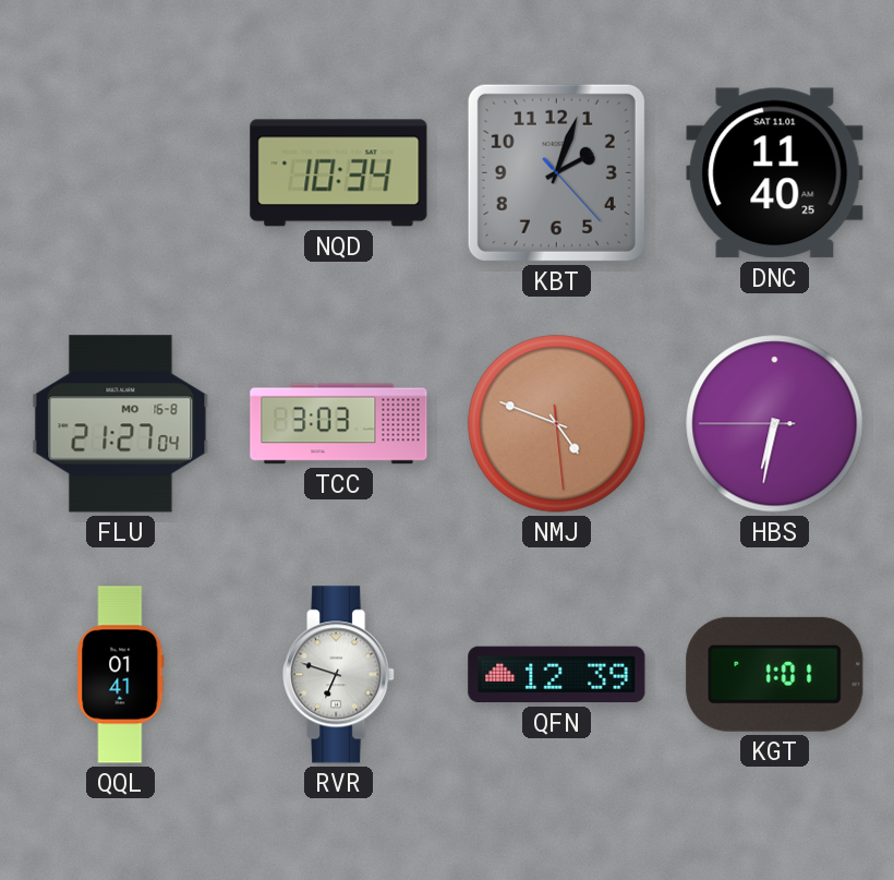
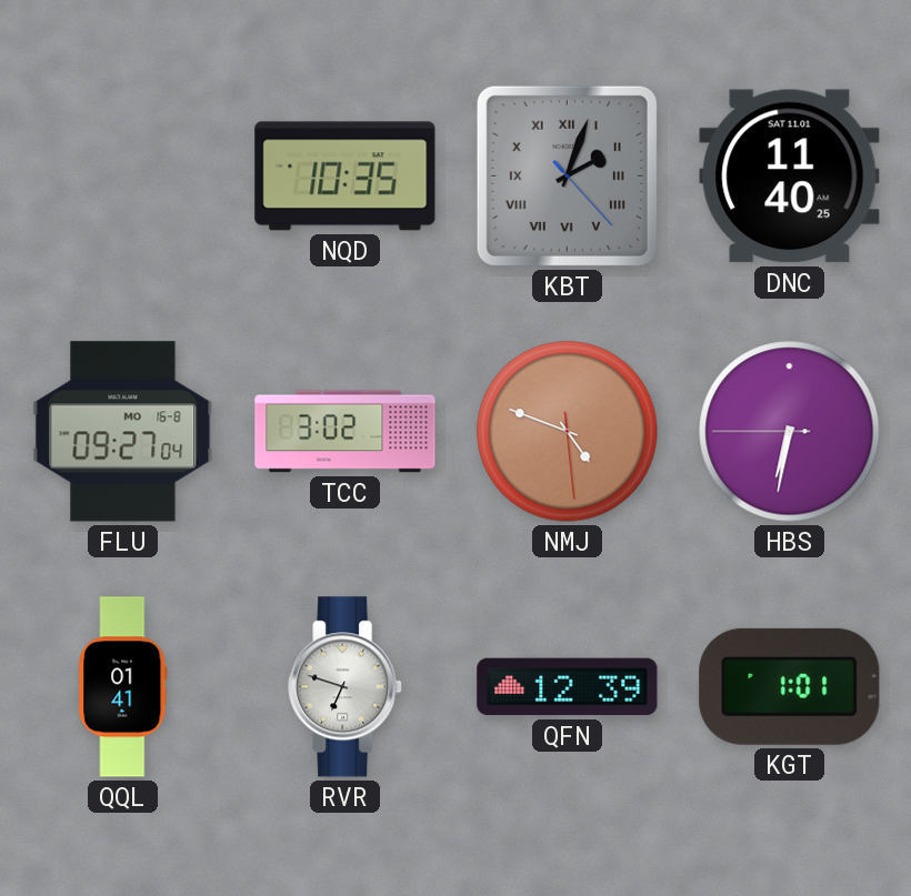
NQD: 10:34 -> 10:35 (346, 177)
KBT numerals: Arabic -> Roman (567, 175)
FLU: 21:27 -> 09:27 (123, 432)
TCC: 3:03 -> 3:02 (346, 432)
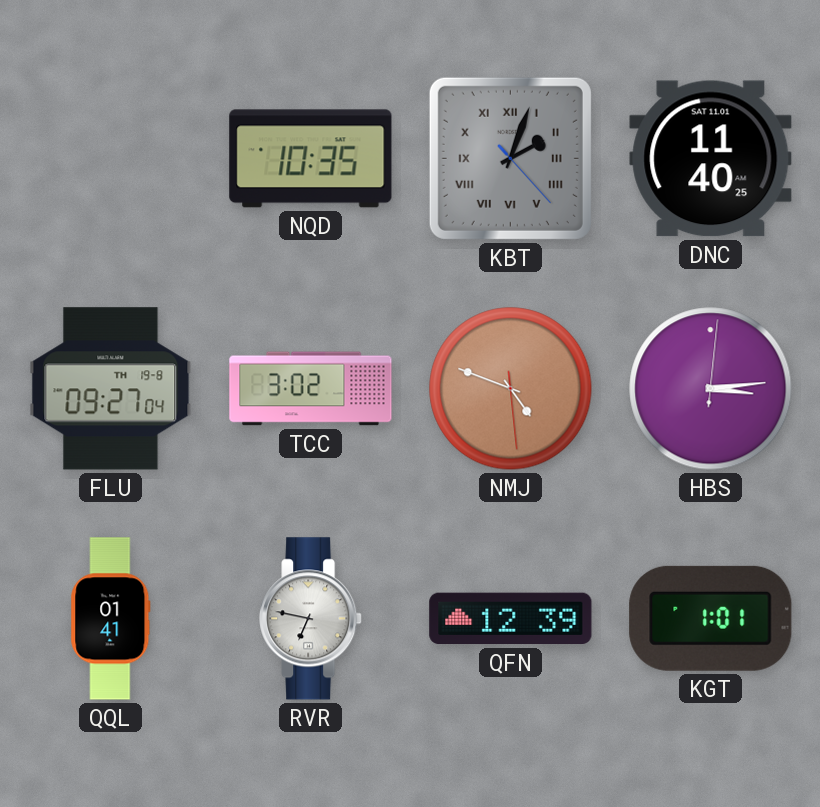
FLU date: MO 16-8 -> TH 19-8 (111, 389)
HBS: 6:31 -> 3:14 (711, 389)
RVR: 6:48 -> 6:47 (311, 619)
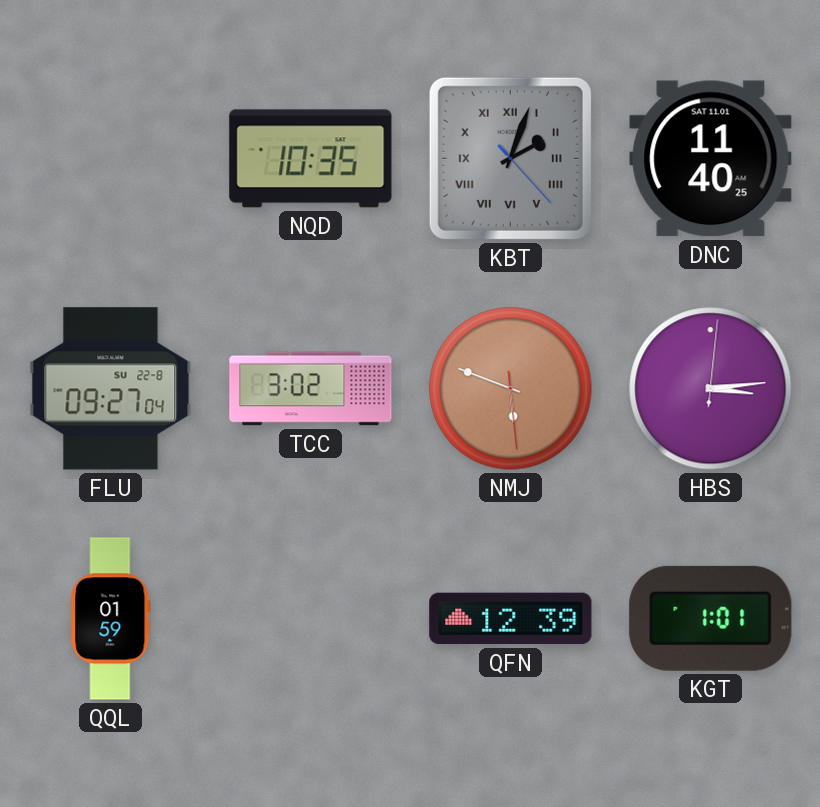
FLU date: TH 19-8 -> SU 22-8 (111, 389)
NMJ: 4:48 -> 5:48 (511, 389)
QQL: 01:41 -> 01:59 (111, 619)
RVR: 6:47 -> none (311, 619)
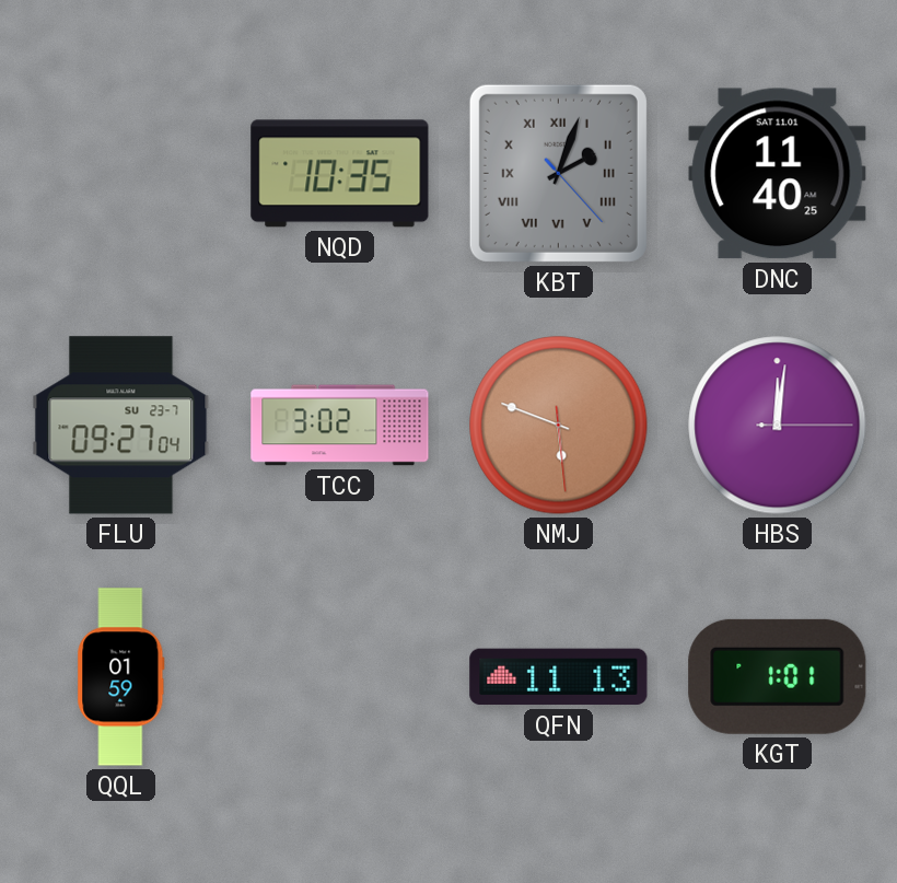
FLU date: SU 22-8 -> SU 23-7 (121, 426)
HBS: 3:14 -> 12:01 (778, 426)
QFN: 12:39 -> 11:13 (559, 677)
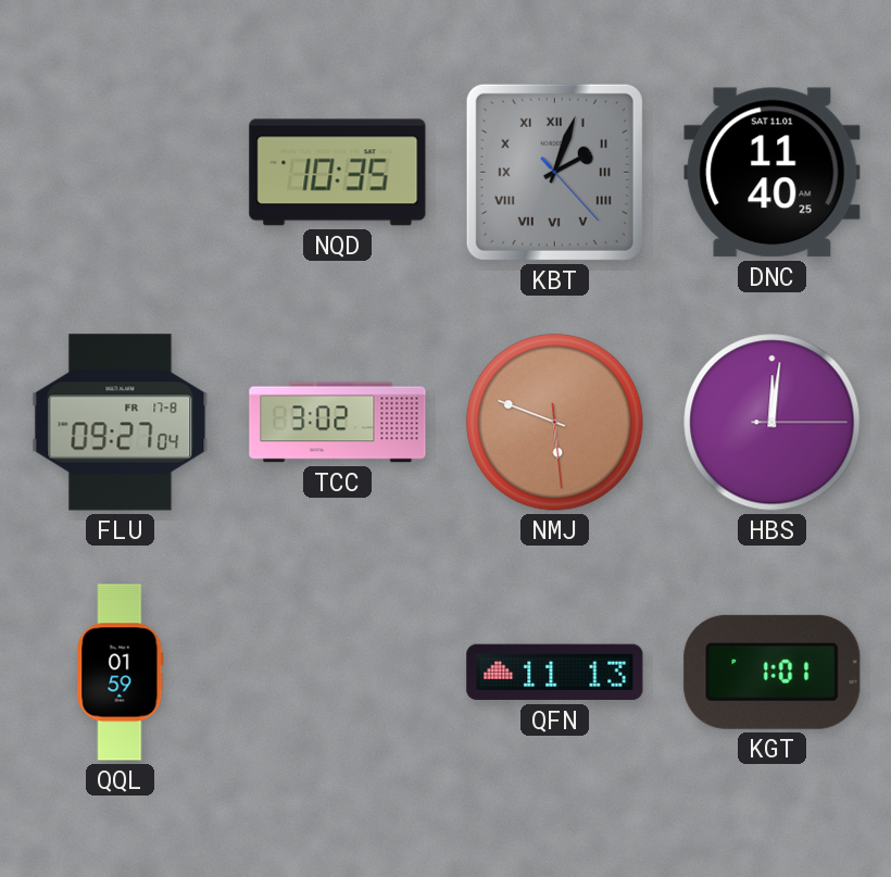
FLU date: SU 23-7 -> FR 17-8 (121, 423)
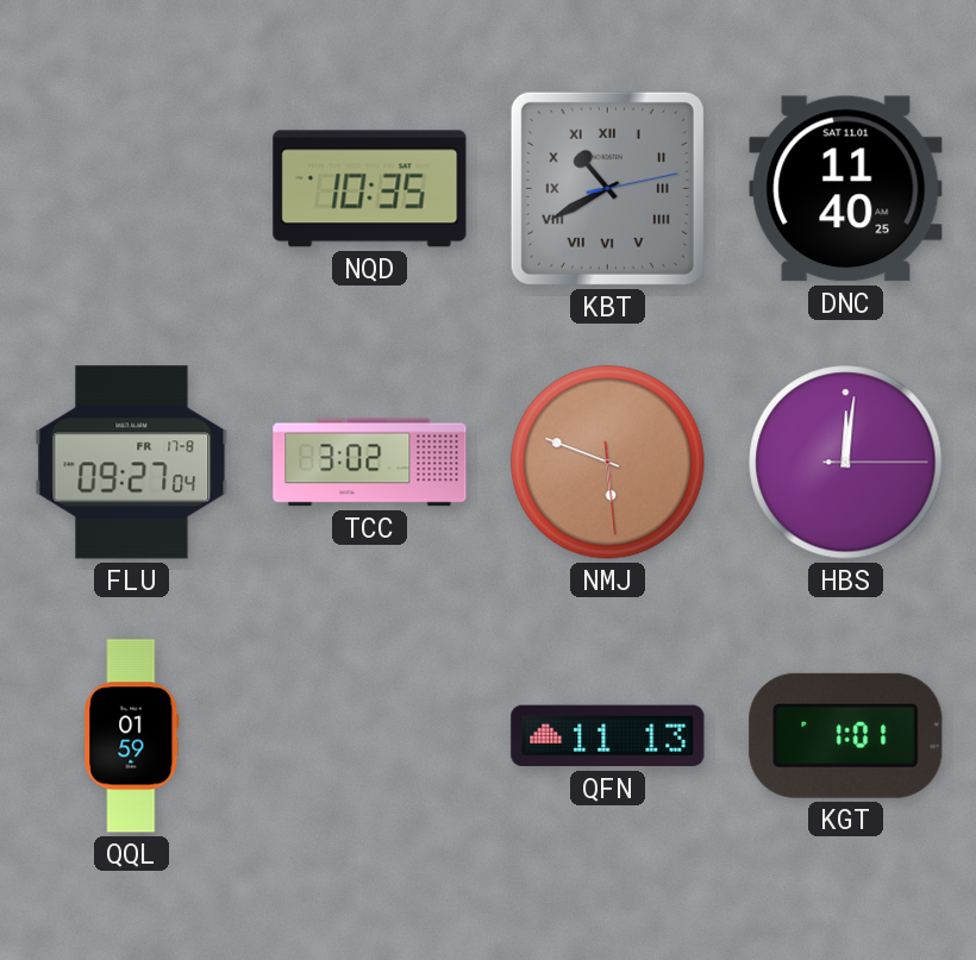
KBT: 2:03 -> 10:40 (607, 188)
